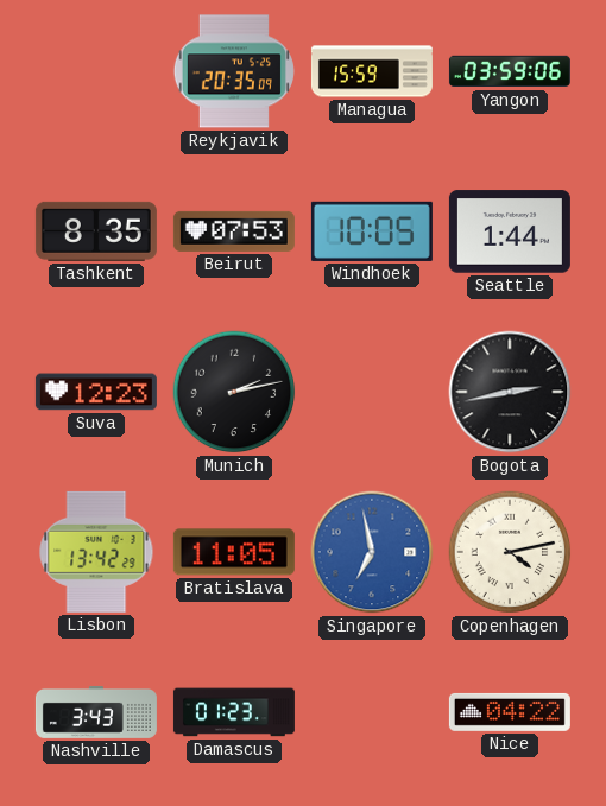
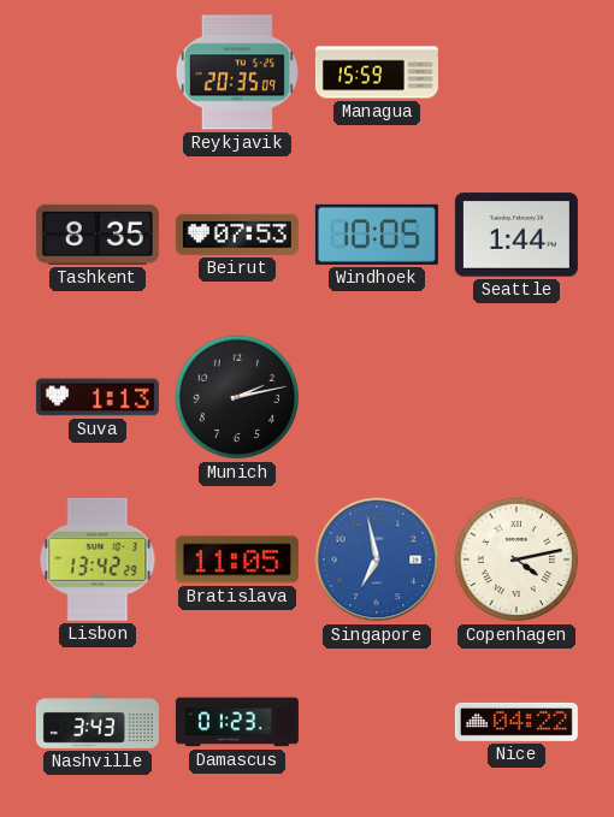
Yangon: 03:59 -> none (510, 71)
Suva: 12:23 -> 1:13 (98, 397)
Bogota: 2:43 -> none (510, 392)
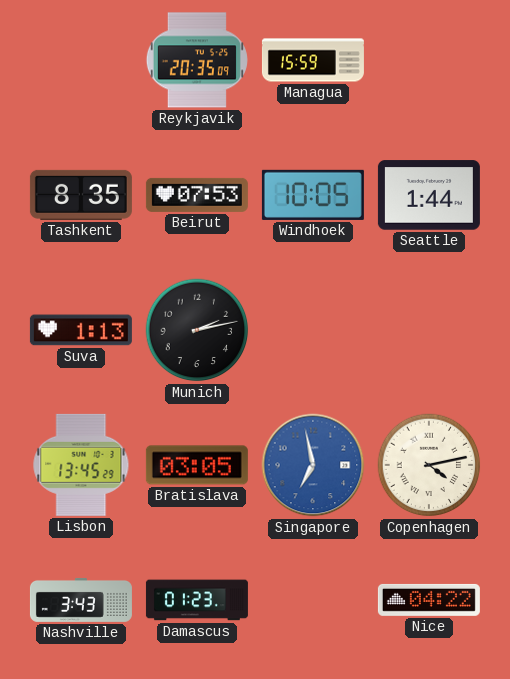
Lisbon: 13:42 -> 13:45 (81, 465)
Bratislava: 11:05 -> 03:05 (197, 465)
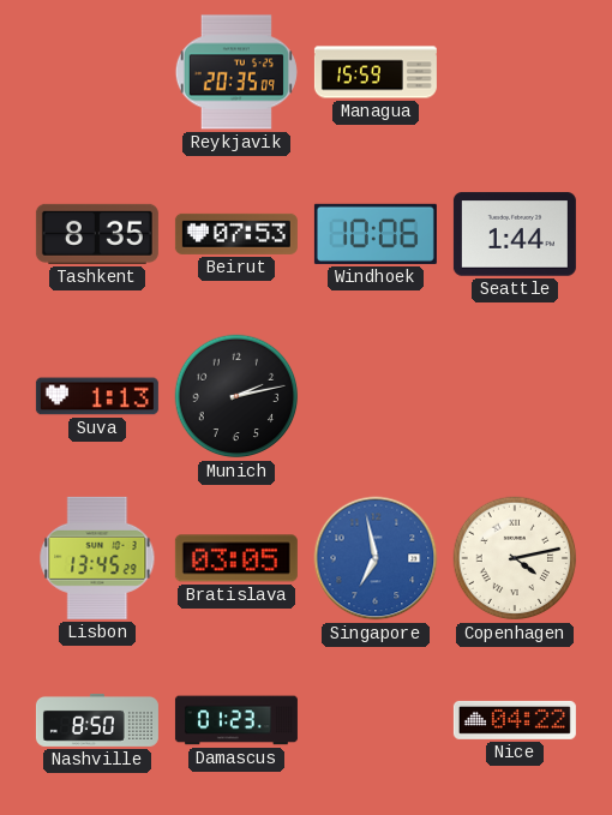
Windhoek: 10:05 -> 10:06 (376, 234)
Nashville: 3:43 -> 8:50 (97, 720)
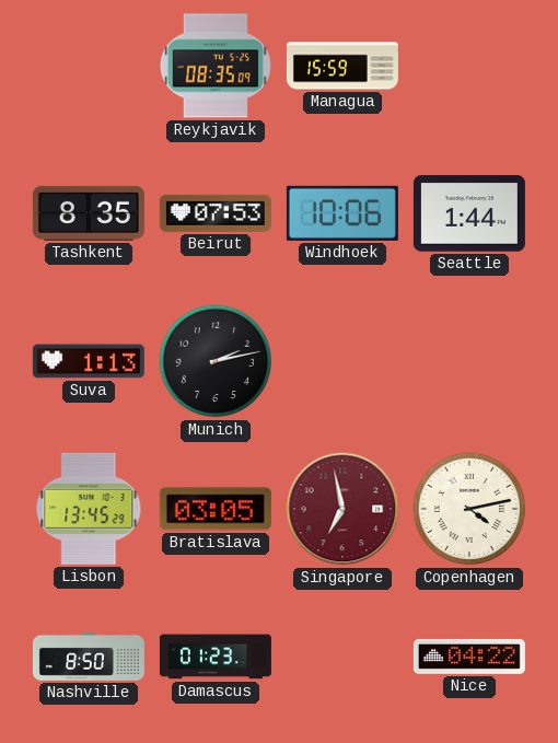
Reykjavik: 20:35 -> 08:35 (216, 66)
Singapore dial: blue -> burgundy (342, 509)
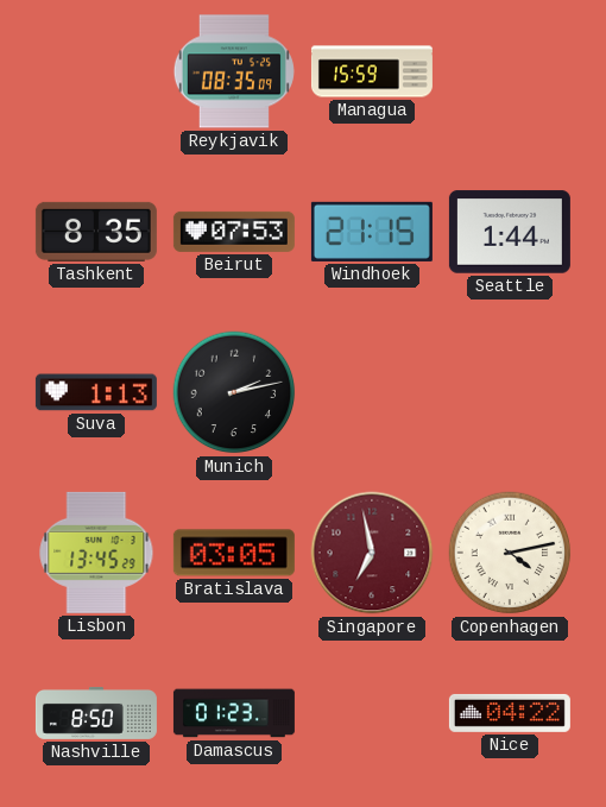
Windhoek: 10:06 -> 21:15 (372, 232)
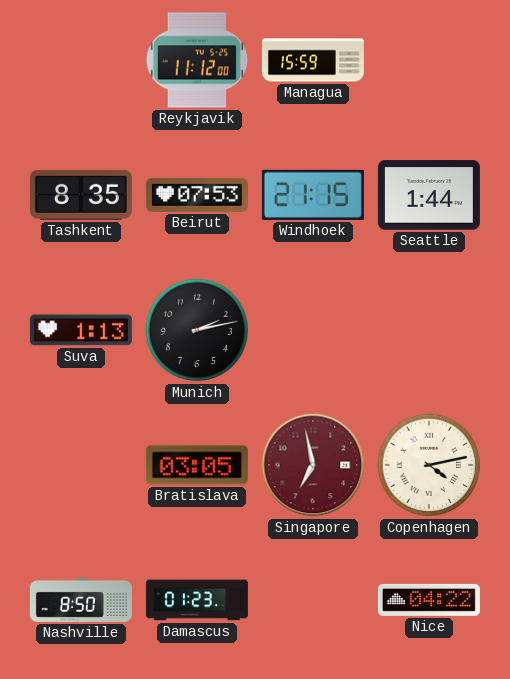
Reykjavik: 08:35 -> 11:12 (197, 60)
Lisbon: 13:45 -> none (96, 553)
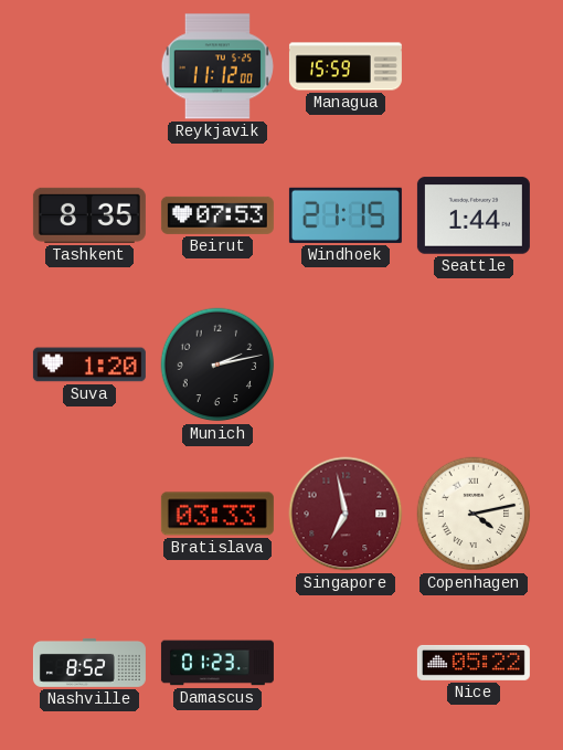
Suva: 1:13 -> 1:20 (89, 365)
Bratislava: 03:05 -> 03:33 (217, 514)
Nashville: 8:50 -> 8:52 (89, 663)
Nice: 04:22 -> 05:22 (474, 663)
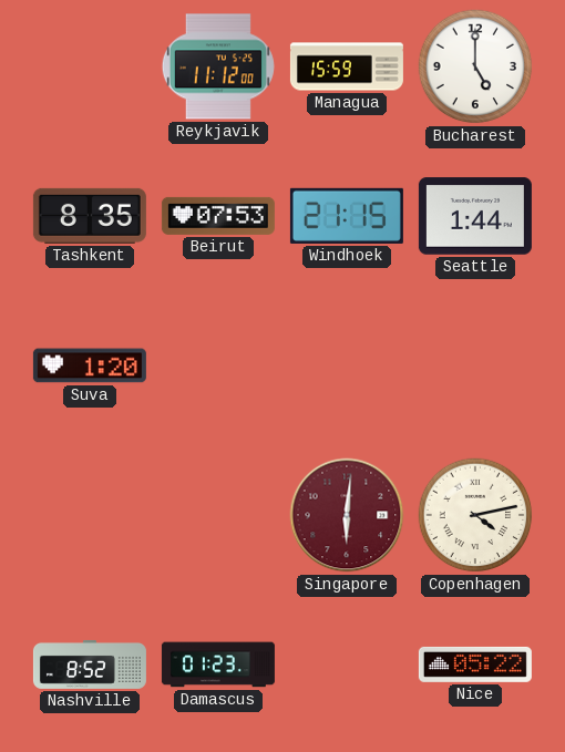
Bucharest: none -> 5:00 (475, 66)
Munich: 2:13 -> none (217, 365)
Bratislava: 03:33 -> none (217, 514)
Singapore: 6:58 -> 6:01 (347, 515)
